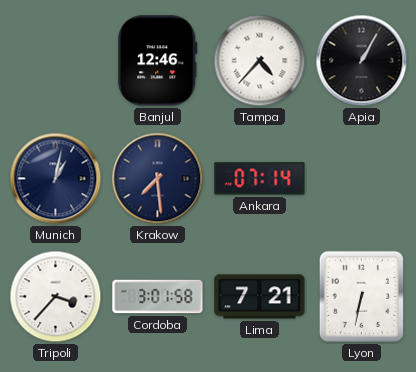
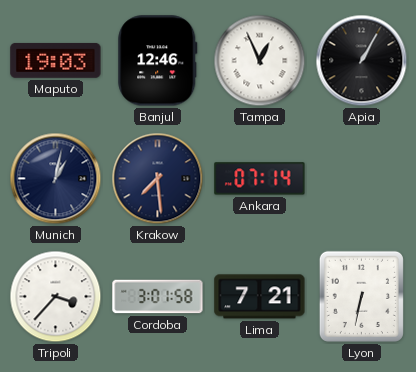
Maputo: none -> 19:03 (56, 61)
Tampa: 4:37 -> 12:56 (260, 61)
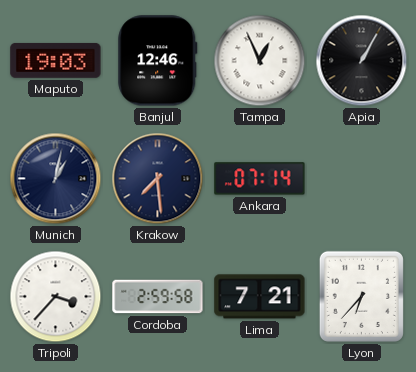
Cordoba: 3:01 -> 2:59 (158, 297)
Lyon: 6:32 -> 6:37 (361, 296)
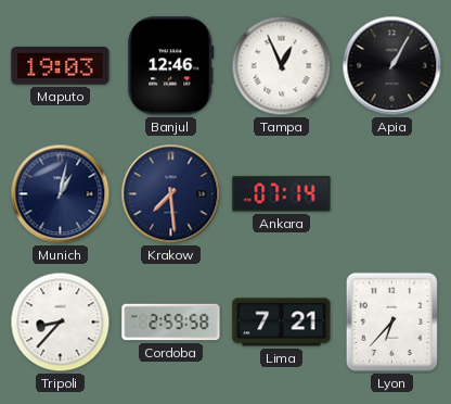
Tripoli: 3:37 -> 8:37 (61, 323)
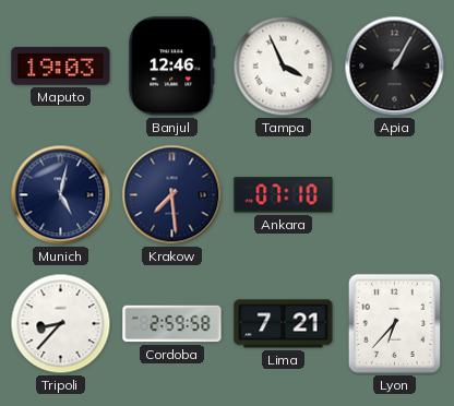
Tampa: 12:56 -> 3:56 (284, 67)
Munich: 1:02 -> 5:02 (61, 195)
Ankara: 07:14 -> 07:10 (284, 195)
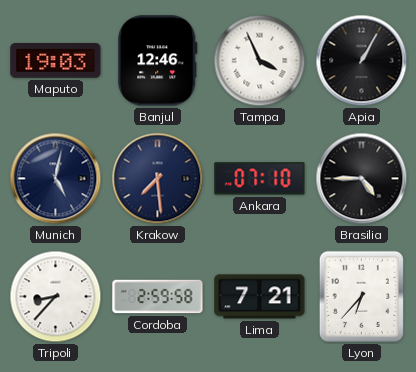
Brasilia: none -> 4:45 (362, 179)
